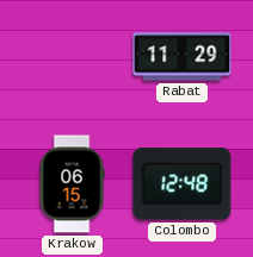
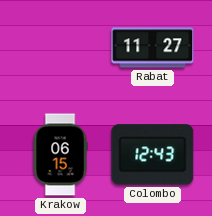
Rabat: 11:29 -> 11:27 (153, 48)
Colombo: 12:48 -> 12:43 (153, 155)
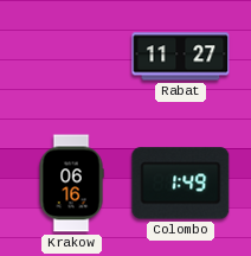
Krakow: 06:15 -> 06:16 (71, 184)
Colombo: 12:43 -> 1:49 (181, 184)
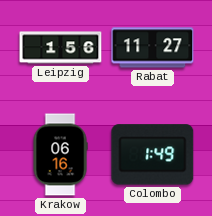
Leipzig: none -> 1:56 (61, 48)
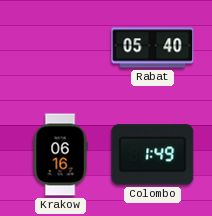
Leipzig: 1:56 -> none (61, 48)
Rabat: 11:27 -> 05:40 (153, 48)
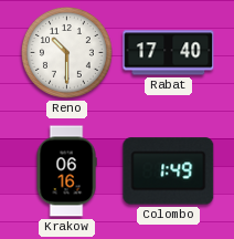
Reno: none -> 10:30 (66, 52)
Rabat: 05:40 -> 17:40 (169, 53)
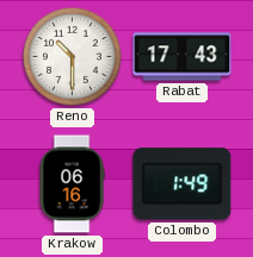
Rabat: 17:40 -> 17:43 (183, 57)
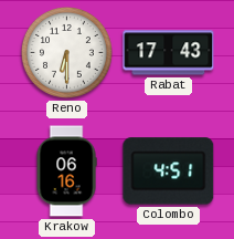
Reno: 10:30 -> 6:30 (66, 52)
Colombo: 1:49 -> 4:51 (169, 172)
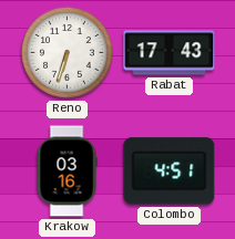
Reno: 6:30 -> 6:33 (67, 52)
Krakow: 06:16 -> 03:16 (67, 172)
